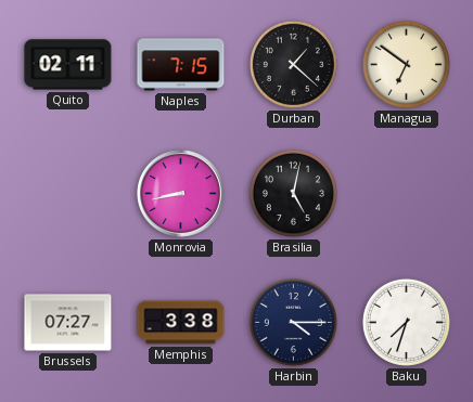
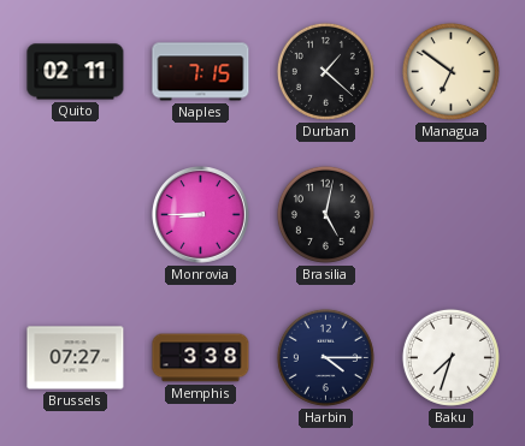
Monrovia: 8:43 -> 8:45 (201, 215)
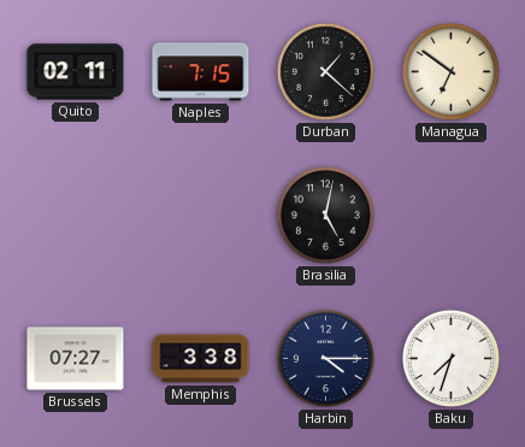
Monrovia: 8:45 -> none (201, 215)
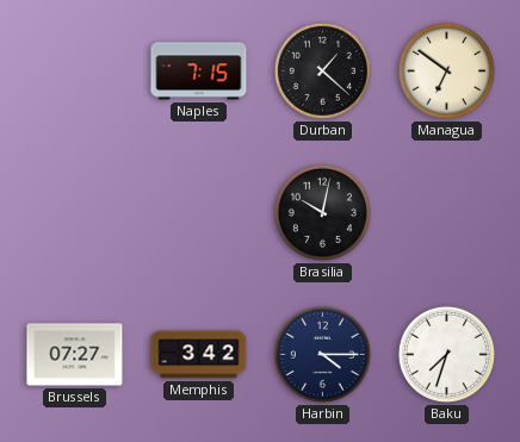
Quito: 02:11 -> none (76, 72)
Brasilia: 5:02 -> 10:02 (322, 212)
Memphis: 3:38 -> 3:42 (199, 355)
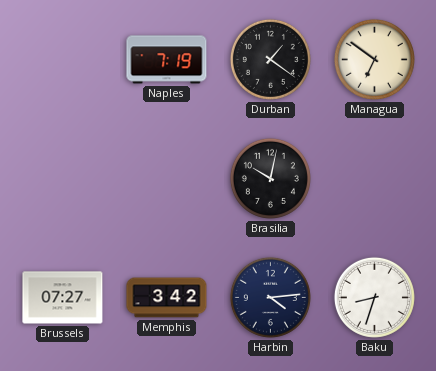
Naples: 7:15 -> 7:19 (167, 60)
Durban: 1:22 -> 1:21 (270, 59)
Harbin: 4:15 -> 4:14 (270, 297)
Baku: 7:33 -> 8:33 (374, 297)
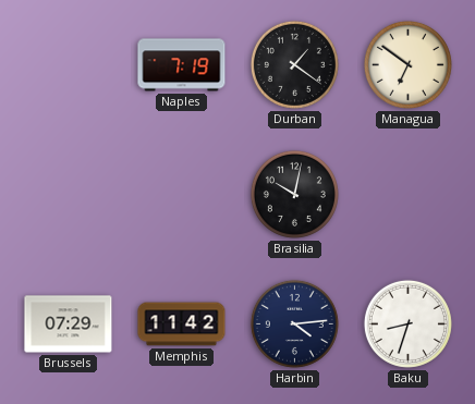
Brussels: 07:27 -> 07:29 (69, 325)
Memphis: 3:42 -> 11:42 (182, 325)
